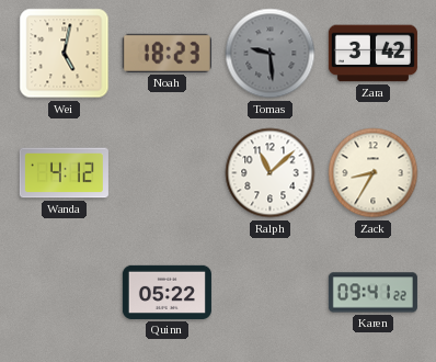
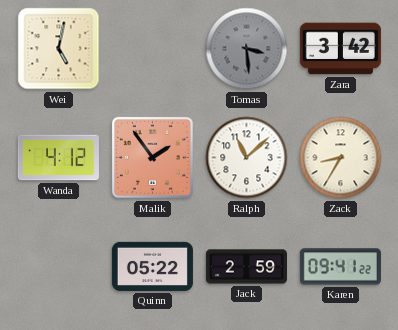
Noah: 18:23 -> none (167, 53)
Tomas: 9:29 -> 3:29 (247, 49)
Malik: none -> 1:54 (152, 157)
Jack: none -> 2:59 (246, 267)
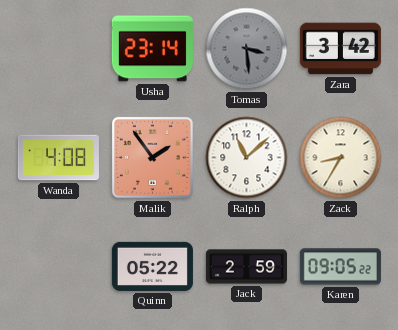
Wei: 5:02 -> none (59, 49)
Usha: none -> 23:14 (152, 49)
Wanda: 4:12 -> 4:08 (58, 158)
Karen: 09:41 -> 09:05 (340, 267)
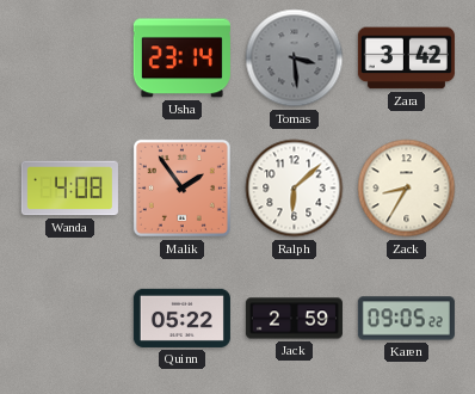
Ralph: 11:08 -> 6:08 (295, 189)
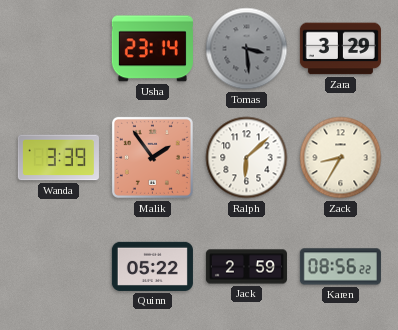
Zara: 3:42 -> 3:29 (340, 49)
Wanda: 4:08 -> 3:39 (58, 158)
Karen: 09:05 -> 08:56 (340, 267)
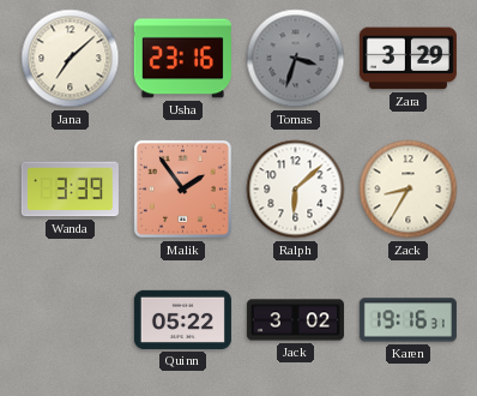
Jana: none -> 7:08 (71, 59)
Usha: 23:14 -> 23:16 (182, 59)
Tomas: 3:29 -> 3:33 (296, 59)
Jack: 2:59 -> 3:02 (295, 320)
Karen: 08:56 -> 19:16 (407, 320)
